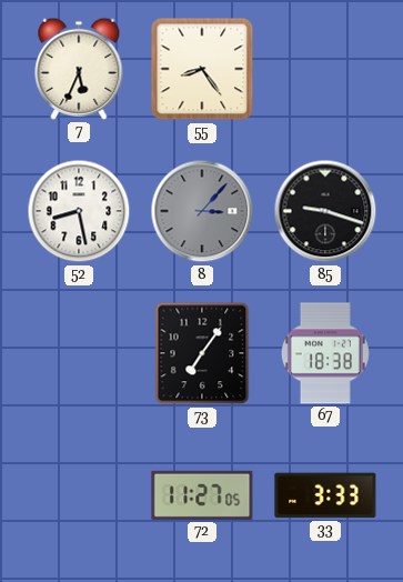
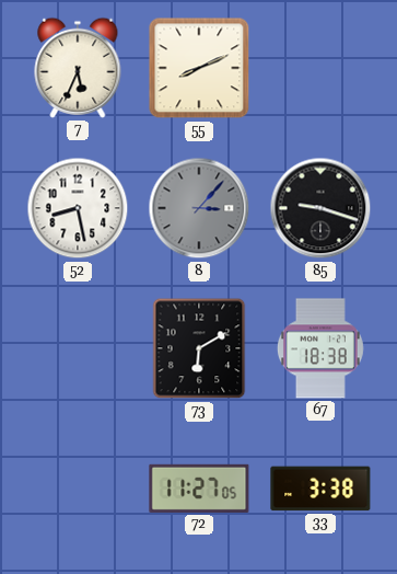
55: 8:24 -> 8:11 (199, 68)
73: 7:06 -> 6:10 (199, 348)
33: 3:33 -> 3:38 (320, 489)
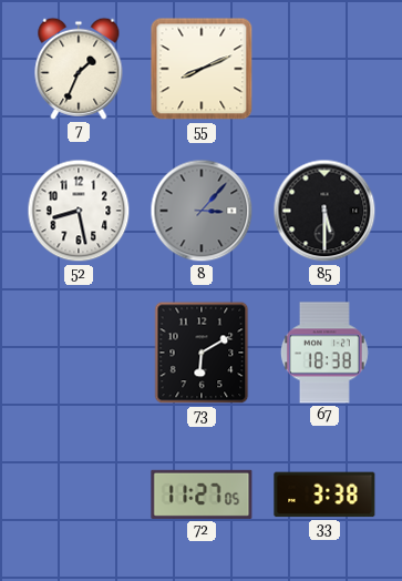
7: 5:34 -> 1:34 (79, 69)
85: 9:18 -> 5:30 (324, 211)
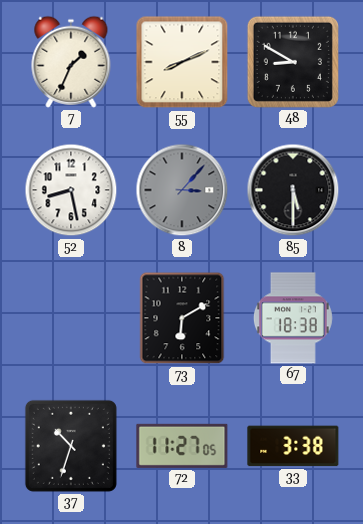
48: none -> 8:50 (293, 62)
37: none -> 10:33 (71, 446)
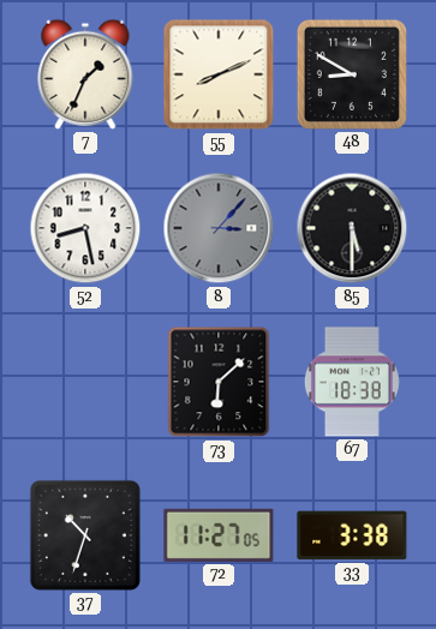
73: 6:10 -> 6:08 (219, 382)
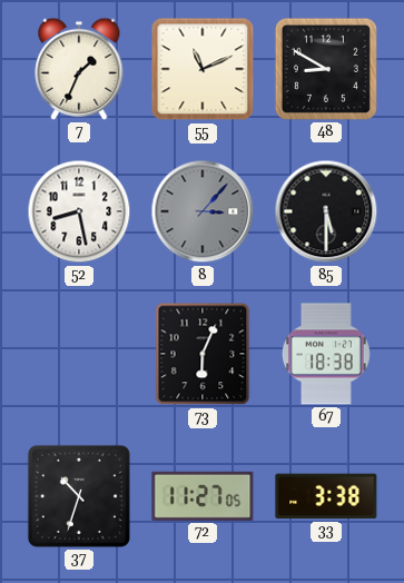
55: 8:11 -> 11:11 (203, 69)
73: 6:08 -> 6:04 (203, 354)
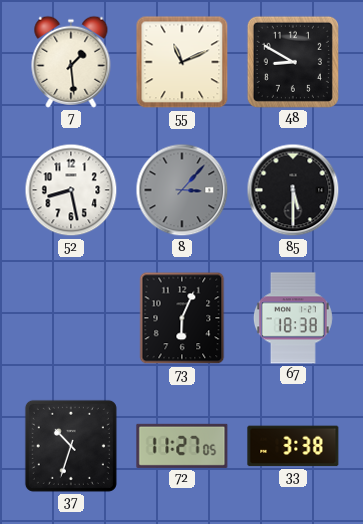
7: 1:34 -> 1:29 (71, 62)
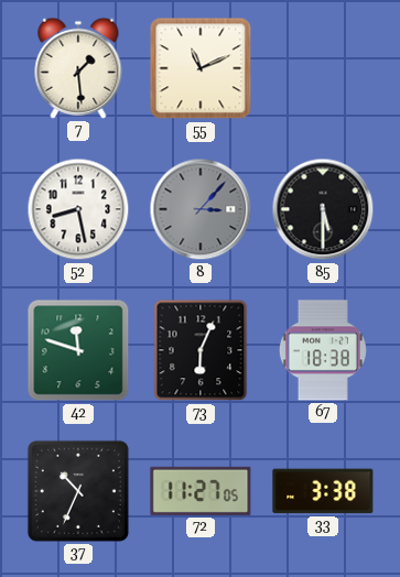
48: 8:50 -> none (293, 62)
42: none -> 11:48 (78, 350)
37: 10:33 -> 10:34 (78, 491)
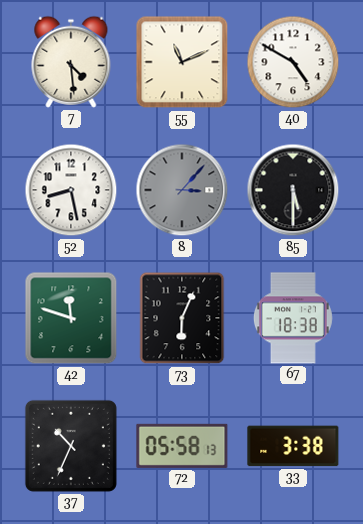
7: 1:29 -> 4:29 (71, 62)
40: none -> 4:50 (293, 62)
72: 11:27 -> 05:58 (182, 446)
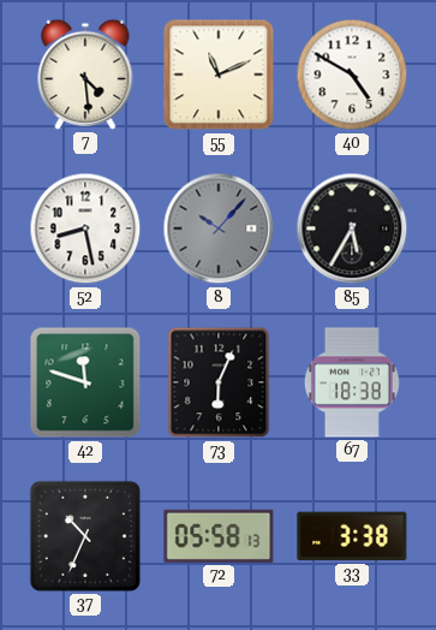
8: 3:07 -> 10:07 (219, 228)
85: 5:30 -> 5:35 (352, 228)
